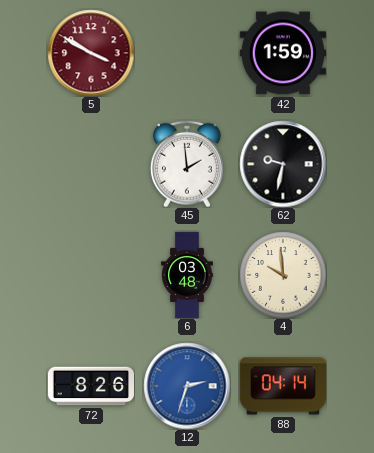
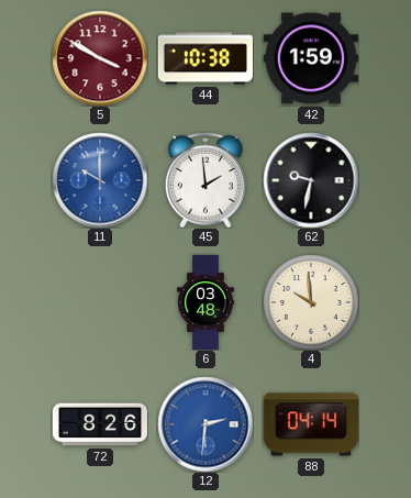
44: none -> 10:38 (204, 58)
11: none -> 10:00 (100, 180)
12: 2:33 -> 2:31 (205, 424)
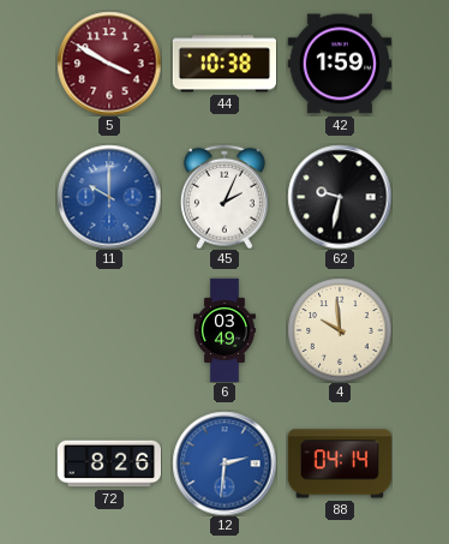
45: 1:59 -> 2:04 (224, 197)
6: 03:48 -> 03:49 (224, 330)
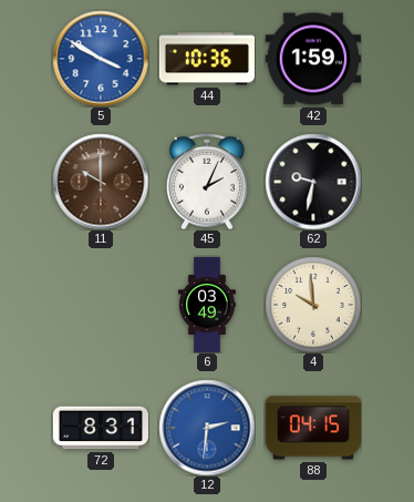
5 dial: burgundy -> blue (101, 59)
44: 10:38 -> 10:36 (206, 59)
11 dial: blue -> brown (101, 182)
72: 8:26 -> 8:31 (100, 428)
88: 04:14 -> 04:15 (312, 428)
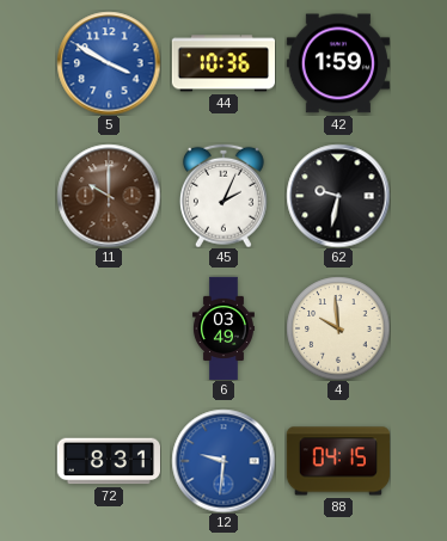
12: 2:31 -> 9:31 (223, 461)
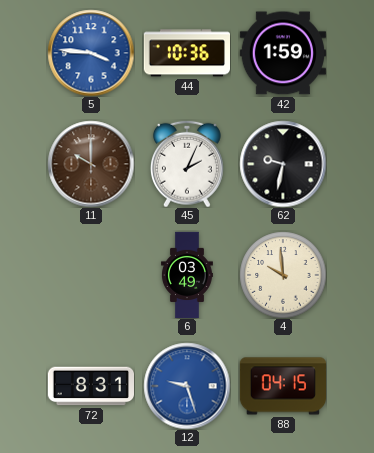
5: 3:50 -> 3:46 (91, 53)
12: 9:31 -> 9:27 (187, 386)
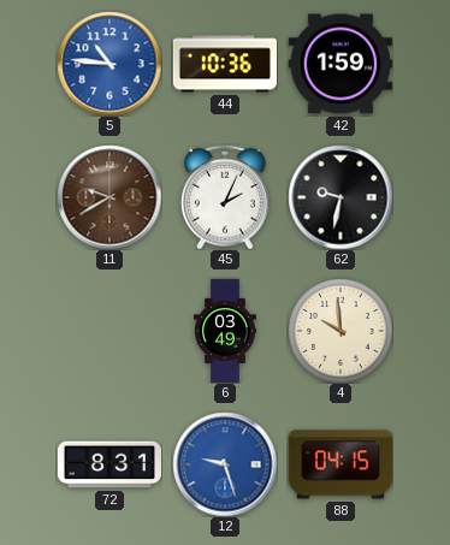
5: 3:46 -> 10:46 (109, 64)
11: 10:00 -> 9:40 (109, 197)
